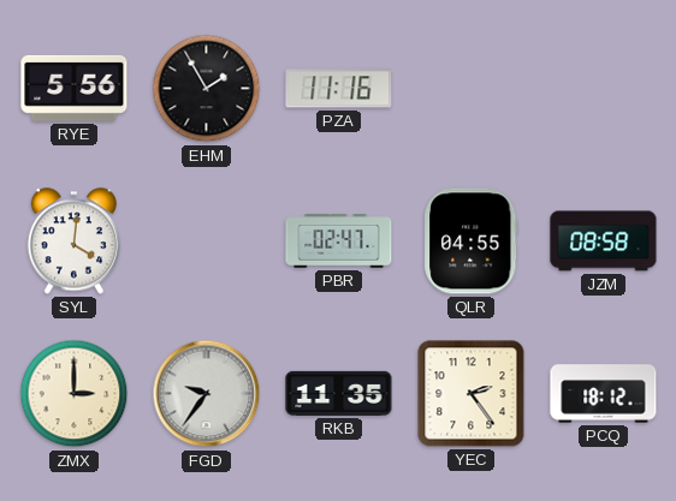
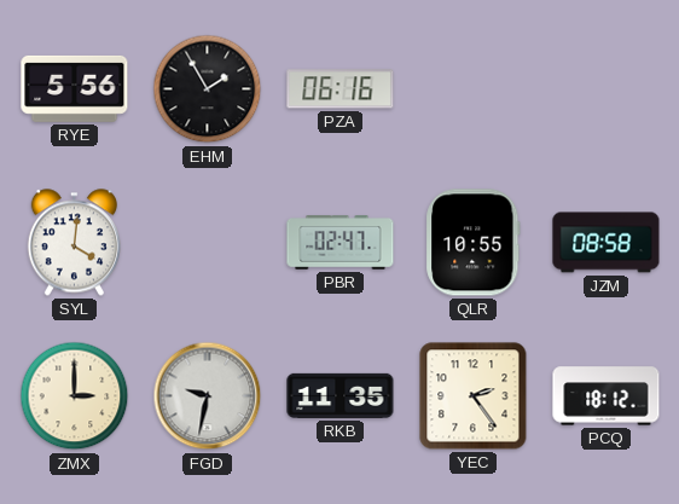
PZA: 11:16 -> 06:16 (341, 89)
QLR: 04:55 -> 10:55 (474, 243)
FGD: 9:36 -> 9:32 (208, 396)
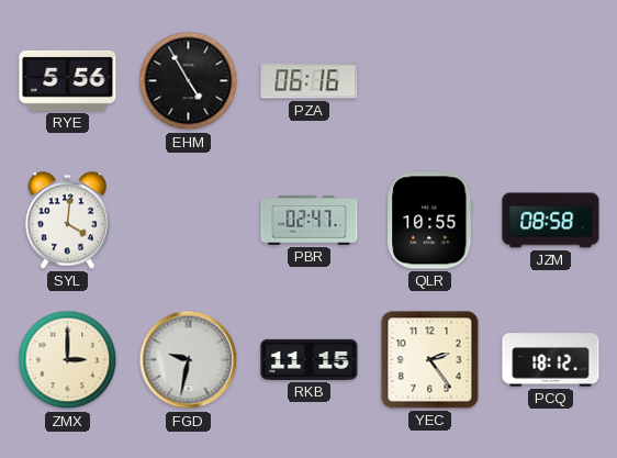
EHM: 1:55 -> 4:55 (189, 81)
RKB: 11:35 -> 11:15 (310, 359)
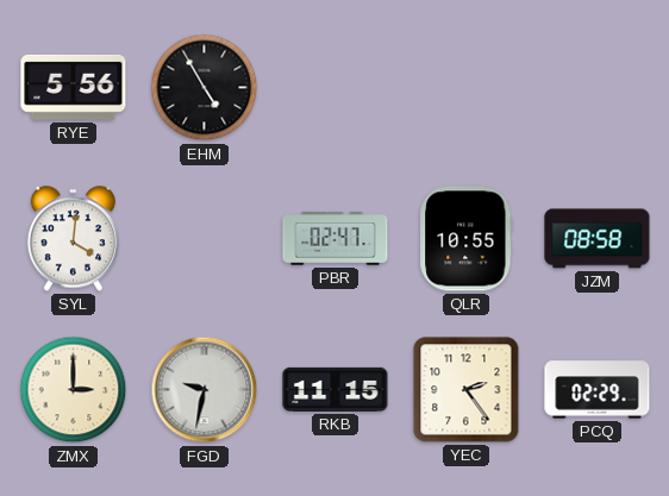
PZA: 06:16 -> none (310, 81)
PCQ: 18:12 -> 02:29 (598, 390)
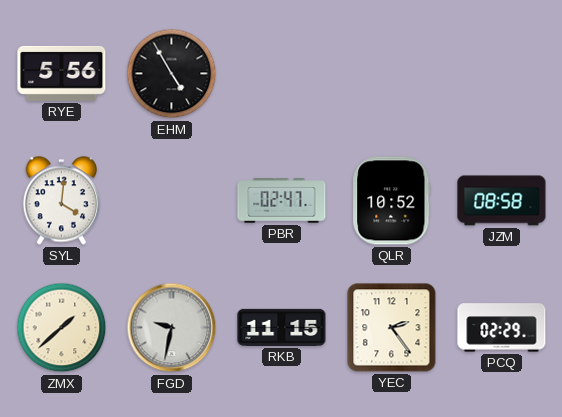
QLR: 10:55 -> 10:52 (392, 201)
ZMX: 3:00 -> 1:38 (62, 328)
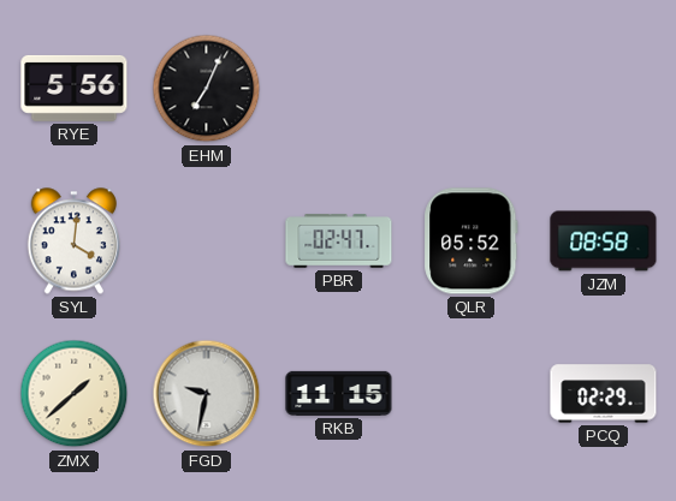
EHM: 4:55 -> 7:04 (207, 89)
QLR: 10:52 -> 05:52 (472, 241)
YEC: 2:24 -> none (392, 328)
